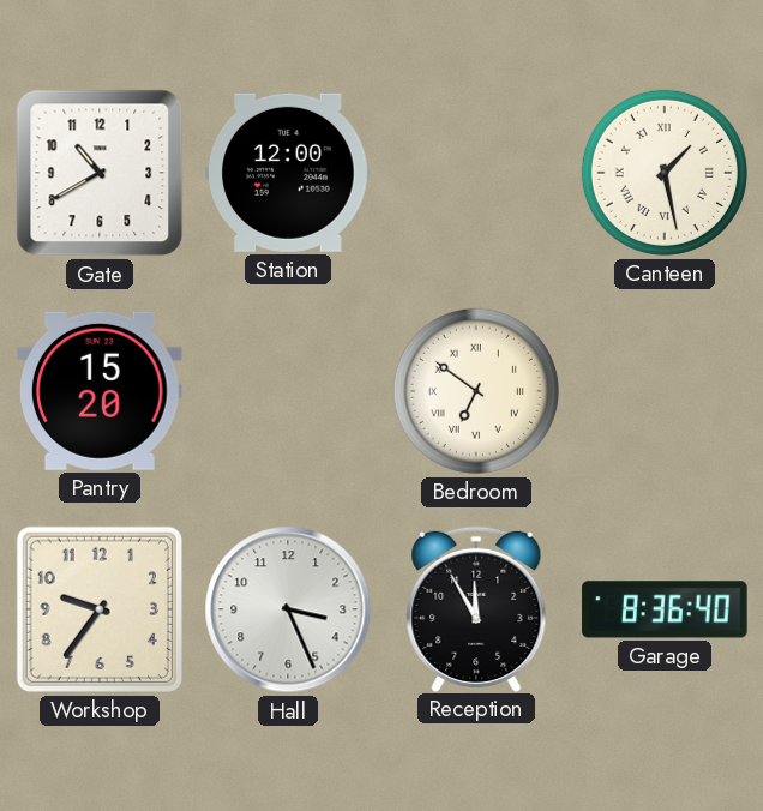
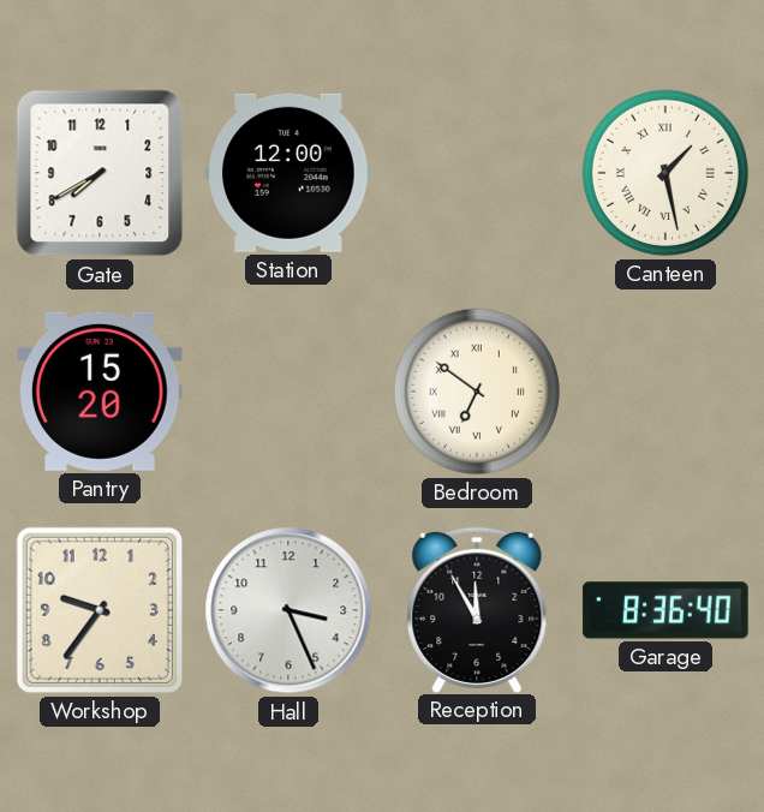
Gate: 10:40 -> 7:40 (100, 173)
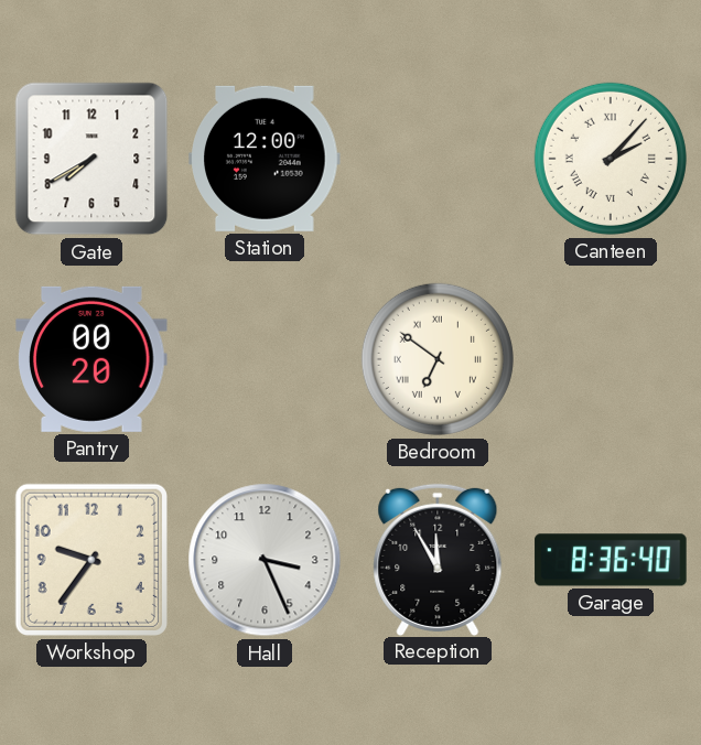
Canteen: 1:28 -> 2:07 (611, 159)
Pantry: 15:20 -> 00:20 (91, 359)
